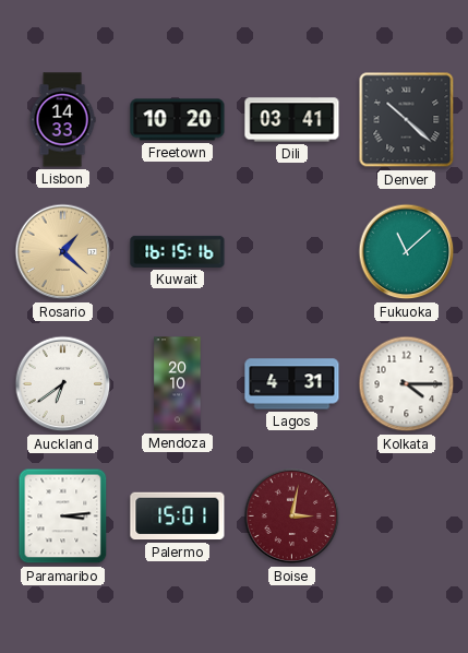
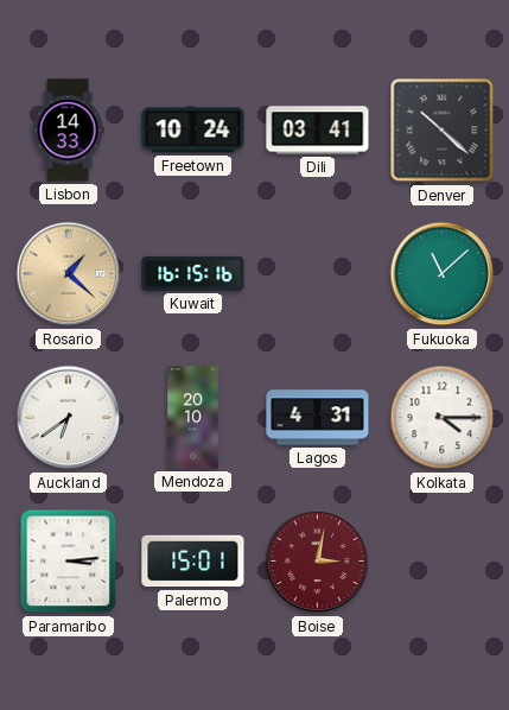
Freetown: 10:20 -> 10:24 (193, 131)
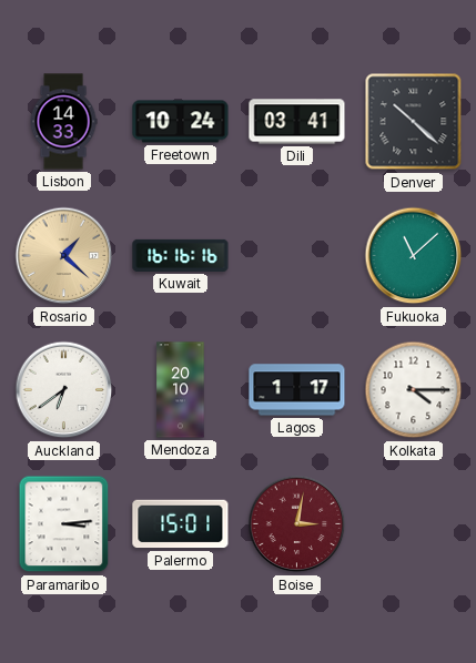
Kuwait: 16:15 -> 16:16 (181, 255)
Lagos: 4:31 -> 1:17 (297, 390)
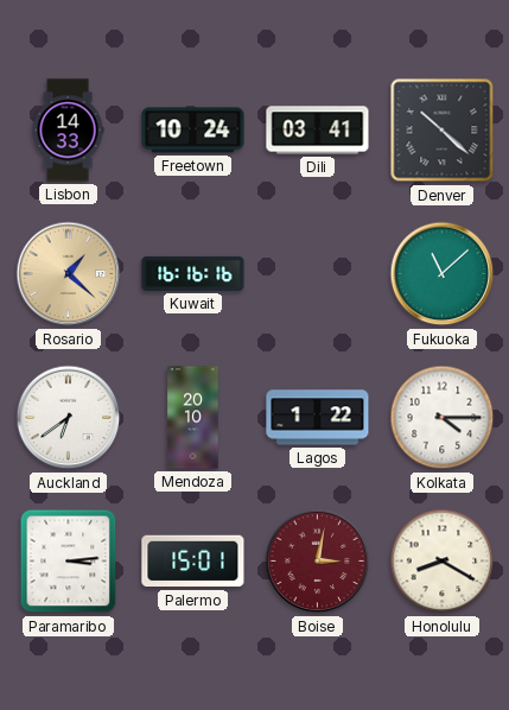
Lagos: 1:17 -> 1:22 (318, 418)
Honolulu: none -> 8:20 (443, 562)
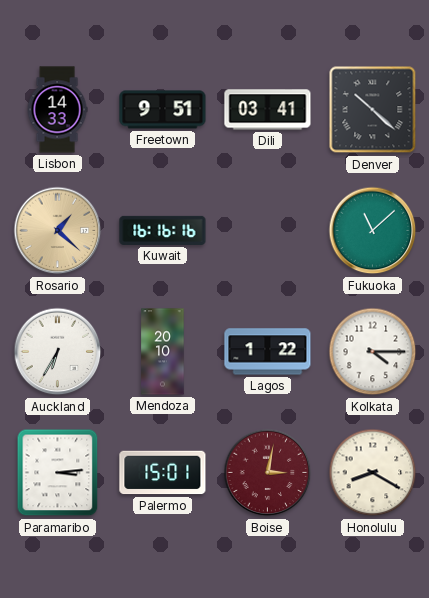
Freetown: 10:24 -> 9:51 (163, 110)
Auckland: 6:39 -> 6:35 (58, 352)
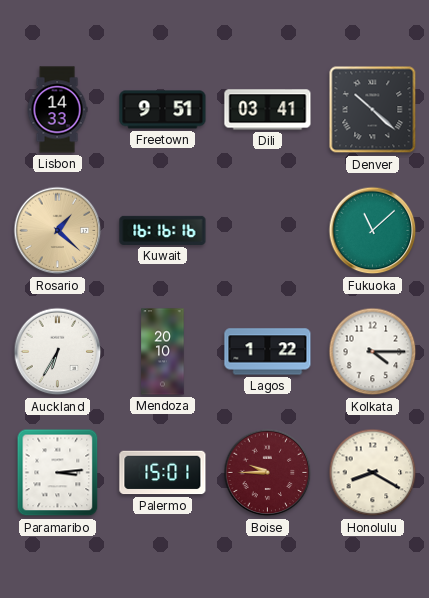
Boise: 3:02 -> 9:45 (268, 473)
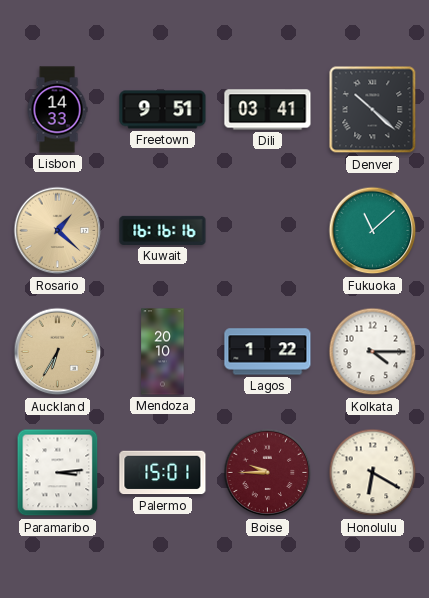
Auckland dial: white -> champagne (58, 352)
Honolulu: 8:20 -> 6:20 (373, 473)
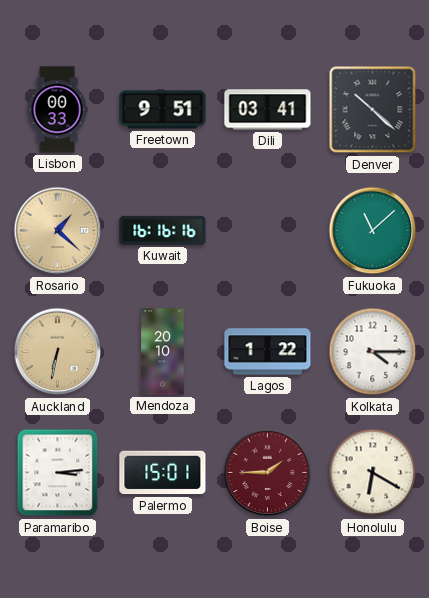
Lisbon: 14:33 -> 00:33 (57, 110)
Auckland: 6:35 -> 6:32 (58, 352)
Boise: 9:45 -> 1:45 (268, 473)
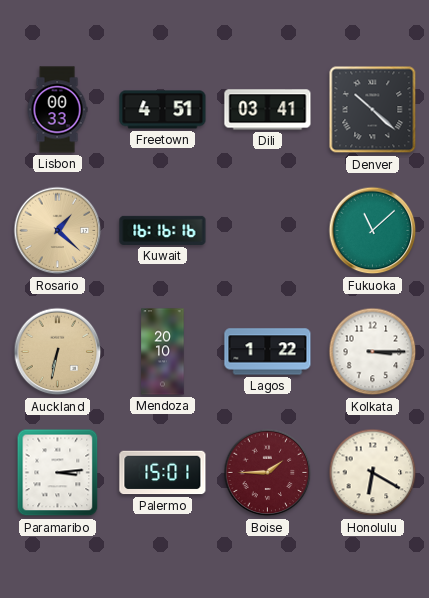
Freetown: 9:51 -> 4:51 (163, 110)
Kolkata: 4:15 -> 3:15 (373, 352)
